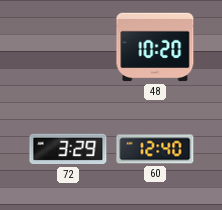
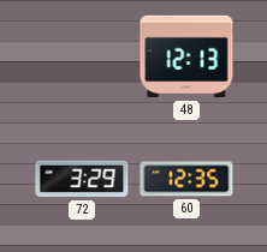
48: 10:20 -> 12:13 (186, 56)
60: 12:40 -> 12:35 (186, 179)
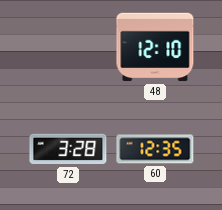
48: 12:13 -> 12:10 (155, 47)
72: 3:29 -> 3:28 (68, 149)
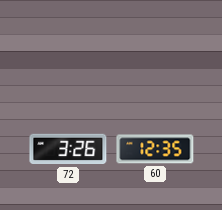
48: 12:10 -> none (155, 47)
72: 3:28 -> 3:26 (68, 149)
